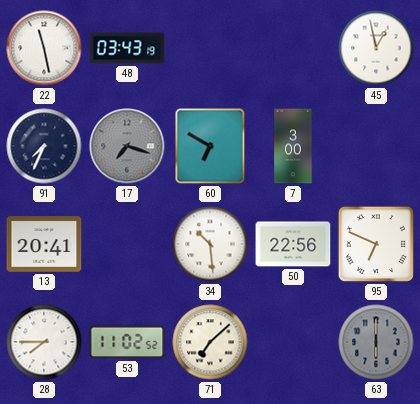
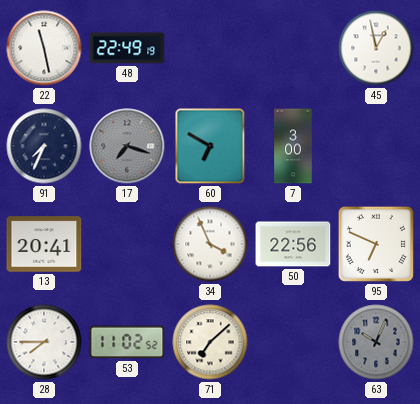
48: 03:43 -> 22:49 (127, 48)
34: 10:29 -> 3:56 (210, 244)
63: 6:00 -> 10:04 (376, 342)
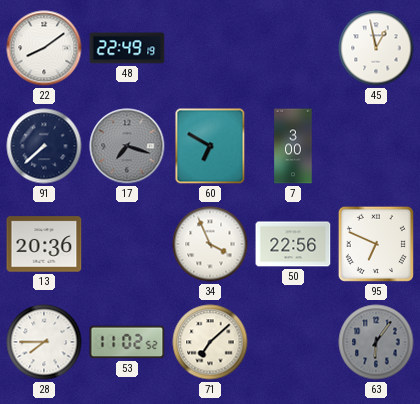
22: 11:28 -> 8:09 (44, 48)
91: 7:34 -> 7:38 (44, 146)
13: 20:41 -> 20:36 (44, 244)
63: 10:04 -> 6:06 (376, 342)
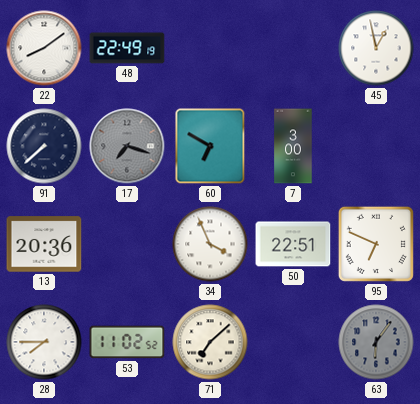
50: 22:56 -> 22:51 (293, 244)
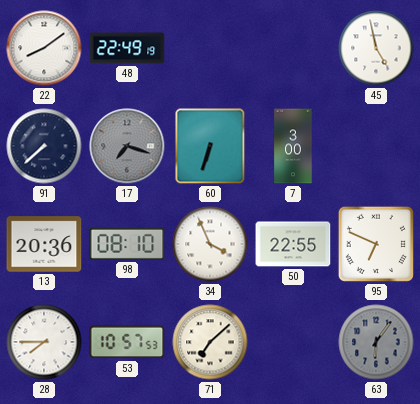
45: 12:58 -> 4:58 (376, 48)
60: 6:50 -> 6:33 (210, 146)
98: none -> 08:10 (127, 244)
50: 22:51 -> 22:55 (293, 244)
53: 11:02 -> 10:57 (127, 342)
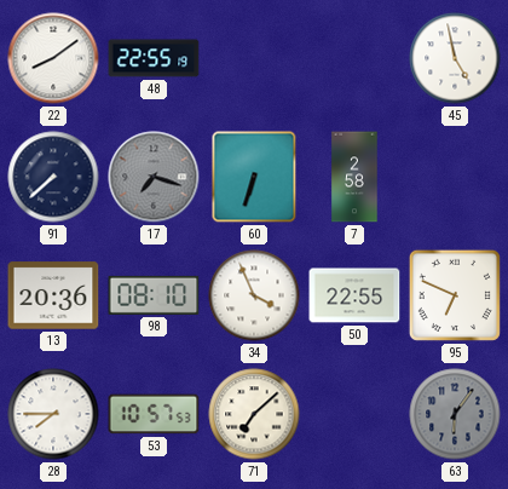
48: 22:49 -> 22:55 (154, 58)
7: 3:00 -> 2:58 (354, 177)
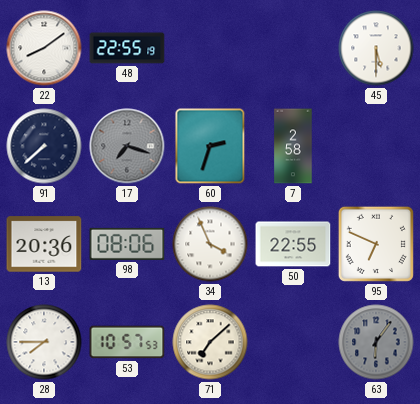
45: 4:58 -> 5:30 (376, 48)
60: 6:33 -> 2:33 (210, 146)
98: 08:10 -> 08:06 (127, 244)
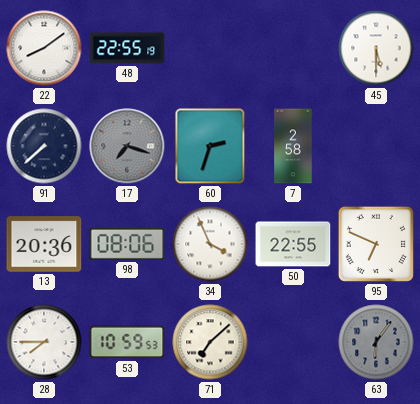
53: 10:57 -> 10:59 (127, 342)
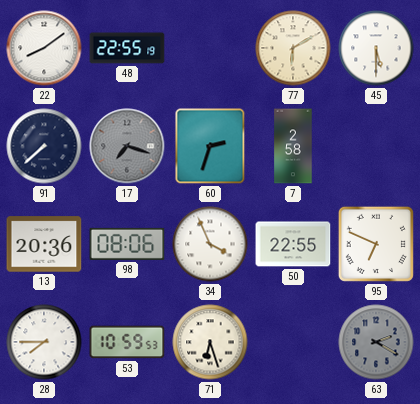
77: none -> 6:10 (293, 48)
71: 7:08 -> 6:27 (210, 342)
63: 6:06 -> 2:20 (376, 342)
